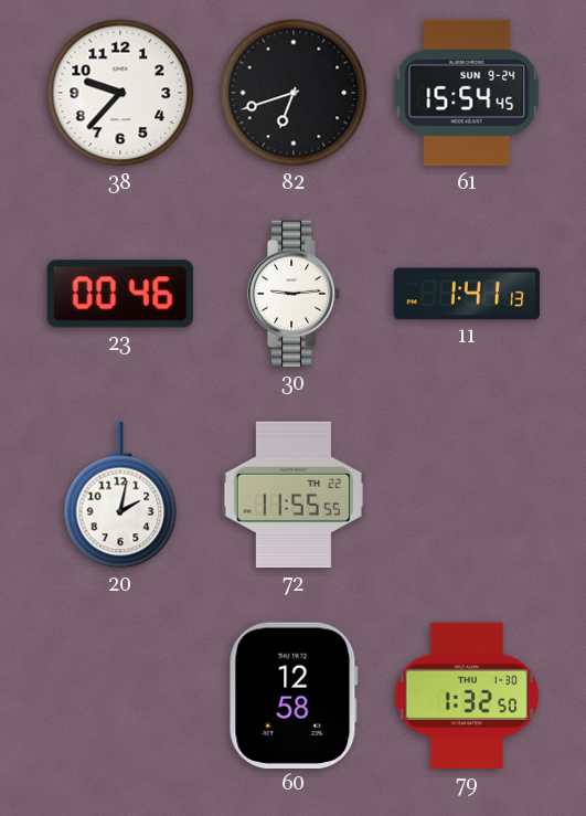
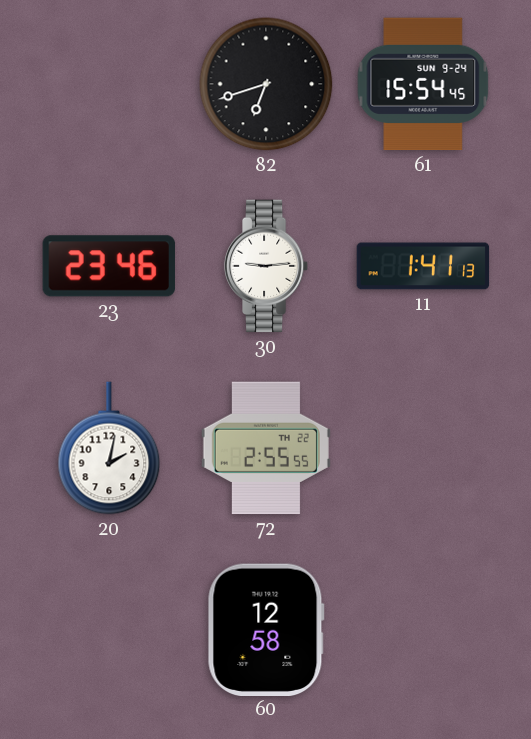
38: 9:37 -> none (120, 93)
23: 00:46 -> 23:46 (109, 266)
72: 11:55 -> 2:55 (266, 448)
79: 1:32 -> none (467, 696)
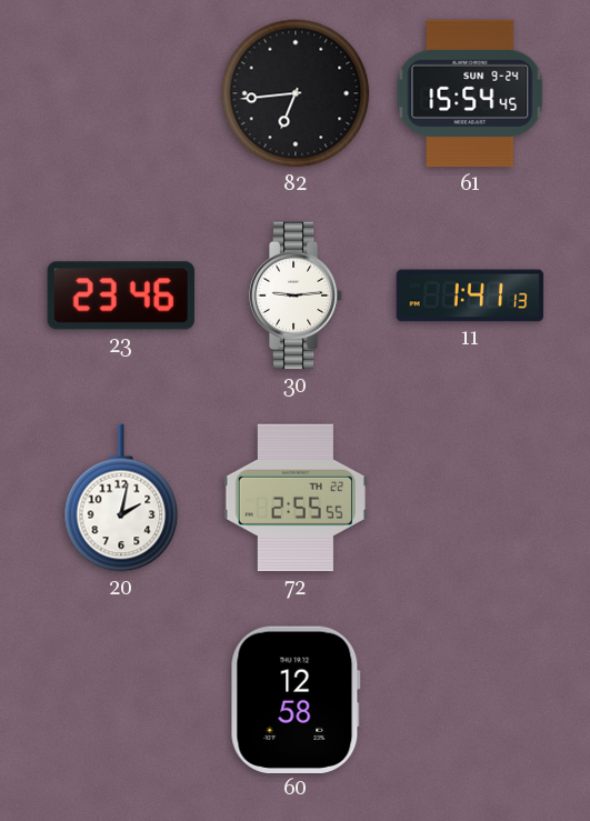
82: 6:42 -> 6:44 (296, 93)
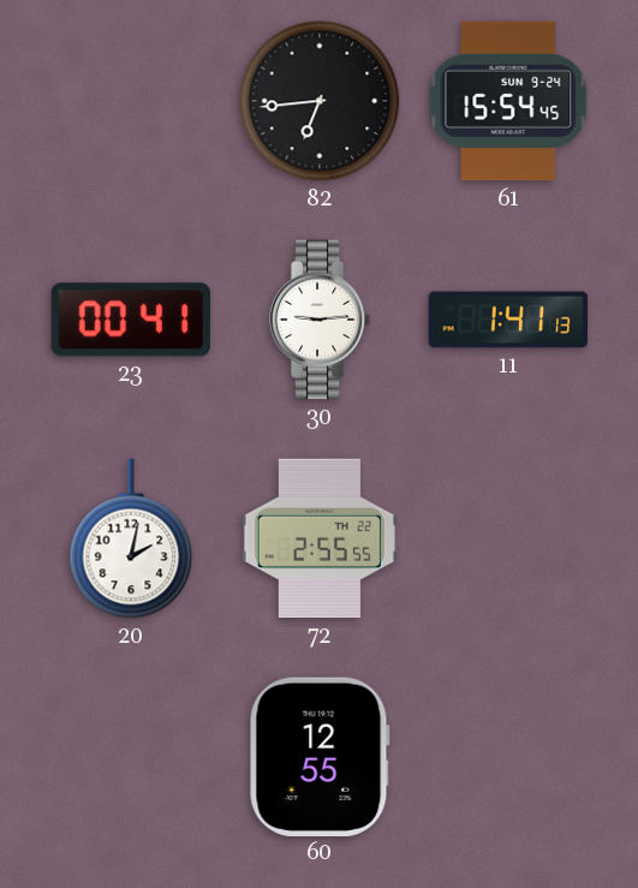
23: 23:46 -> 00:41 (131, 320)
60: 12:58 -> 12:55 (320, 756)
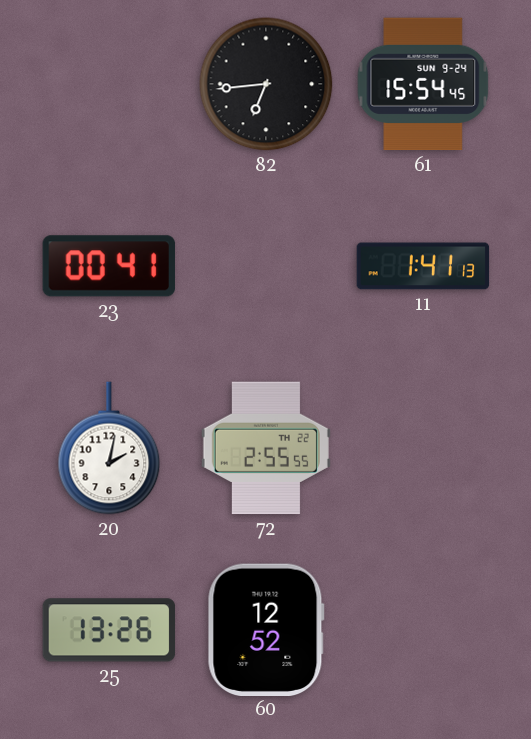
30: 9:14 -> none (320, 320)
25: none -> 13:26 (109, 630)
60: 12:55 -> 12:52 (266, 629)
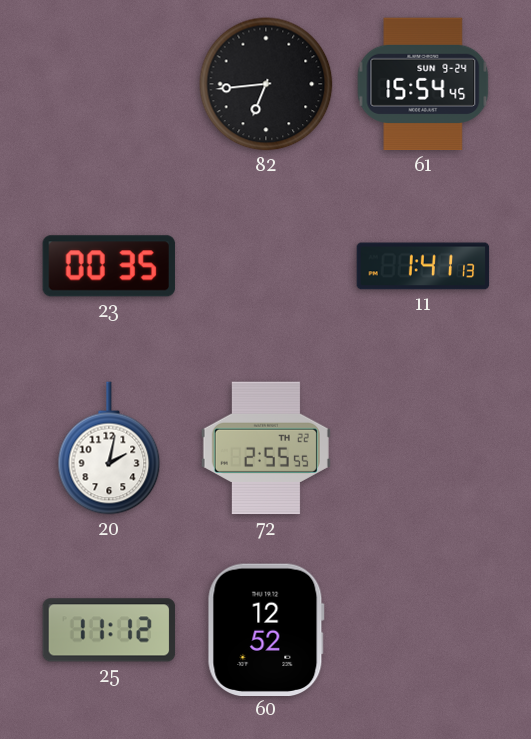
23: 00:41 -> 00:35 (109, 266)
25: 13:26 -> 11:12 (109, 630)
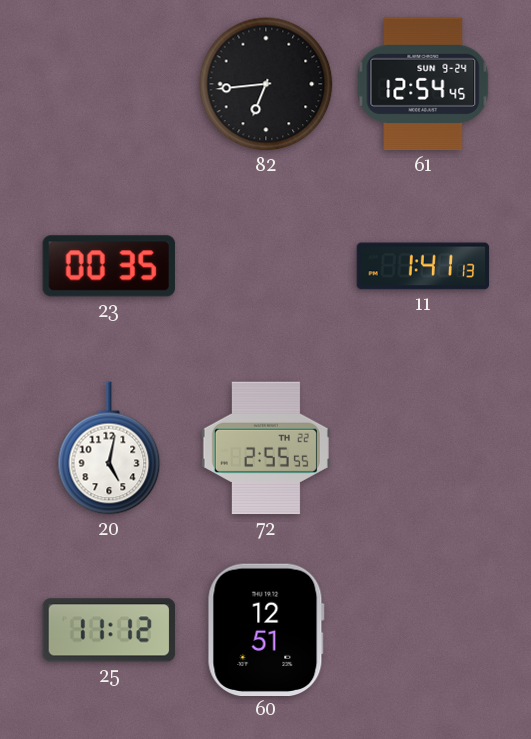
61: 15:54 -> 12:54 (423, 84)
20: 2:02 -> 5:02 (109, 448)
60: 12:52 -> 12:51 (266, 629)
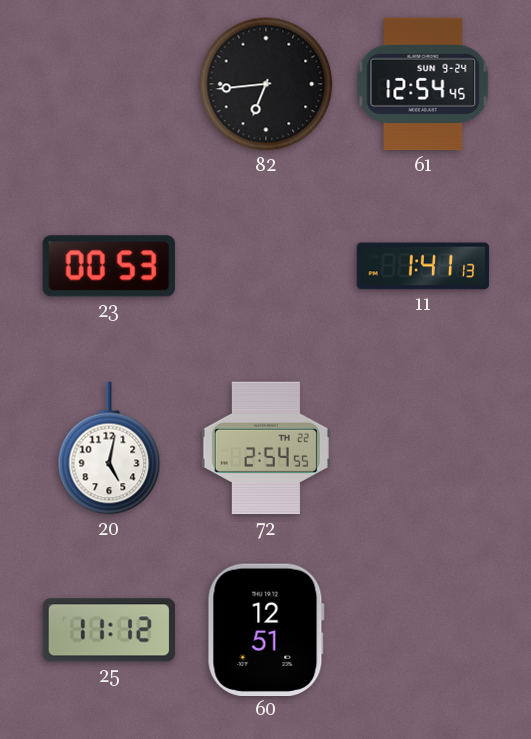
23: 00:35 -> 00:53 (109, 266)
72: 2:55 -> 2:54 (266, 448)
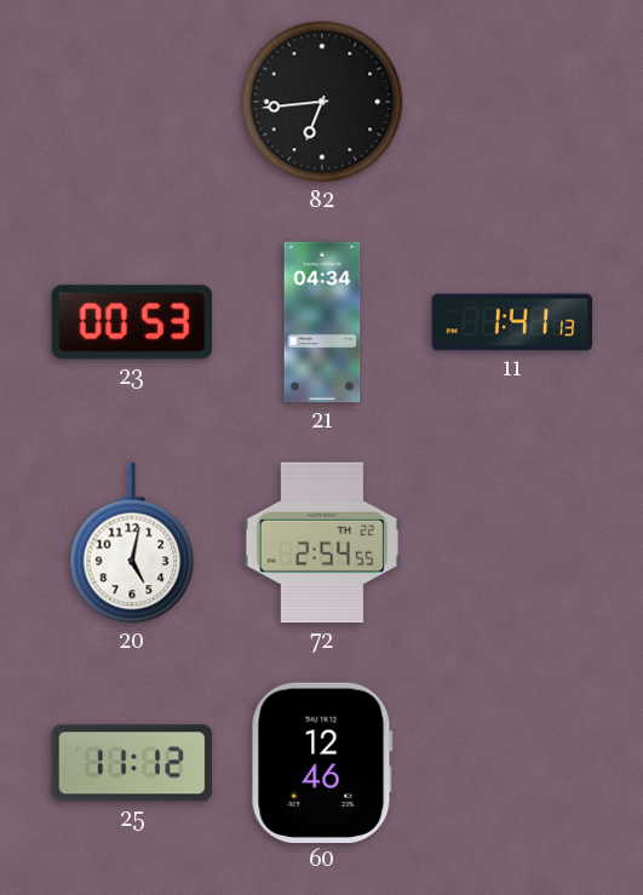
61: 12:54 -> none (423, 84)
21: none -> 04:34 (322, 322)
60: 12:51 -> 12:46 (322, 762)
